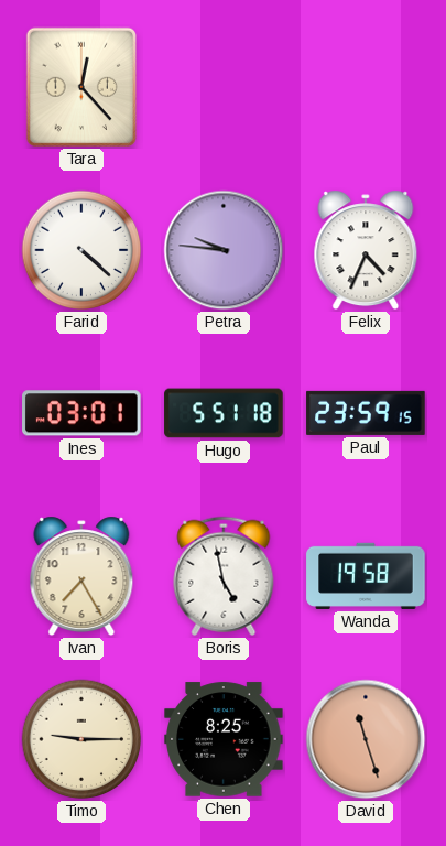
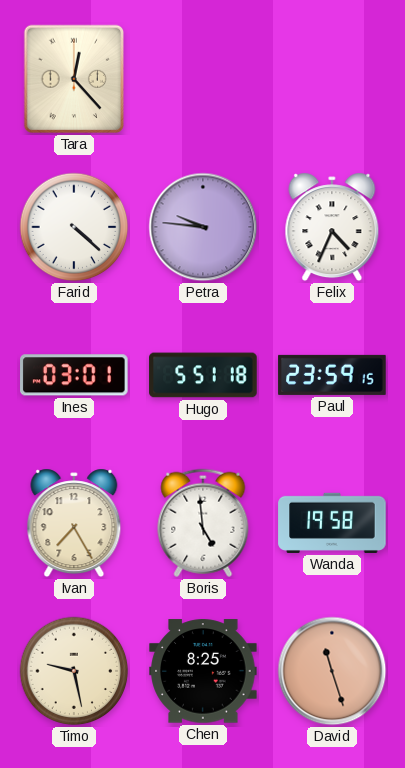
Boris: 4:58 -> 4:59 (203, 523)
Timo: 9:15 -> 9:28 (74, 671)
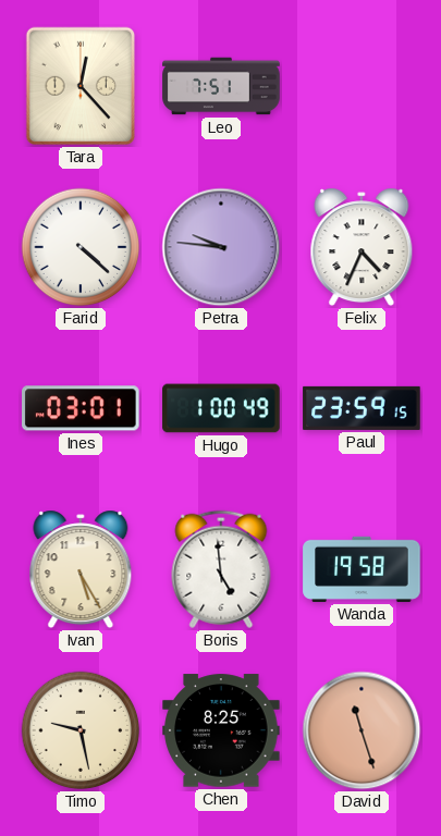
Leo: none -> 7:51 (221, 86)
Hugo: 5:51 -> 1:00 (221, 408)
Ivan: 7:25 -> 5:25 (81, 569)
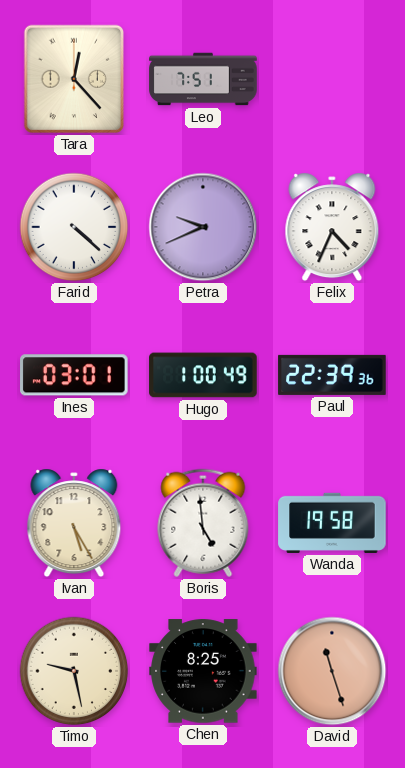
Petra: 9:46 -> 9:41 (203, 227)
Paul: 23:59 -> 22:39 (332, 375)
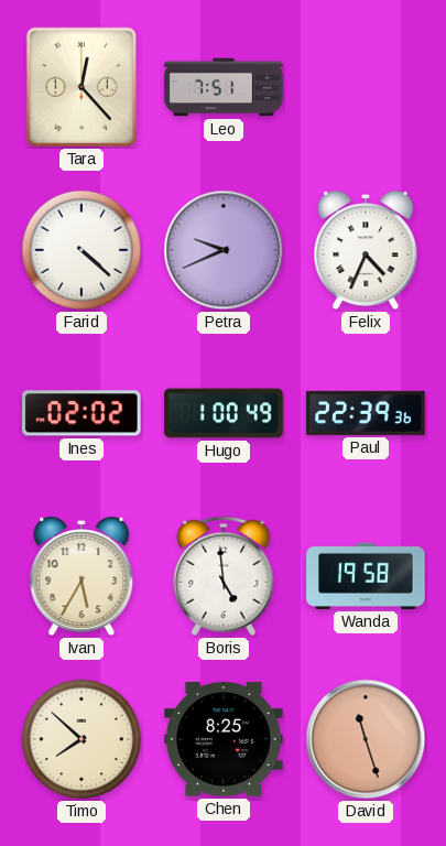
Ines: 03:01 -> 02:02 (81, 413)
Ivan: 5:25 -> 5:35 (81, 576)
Timo: 9:28 -> 7:52 (81, 739)
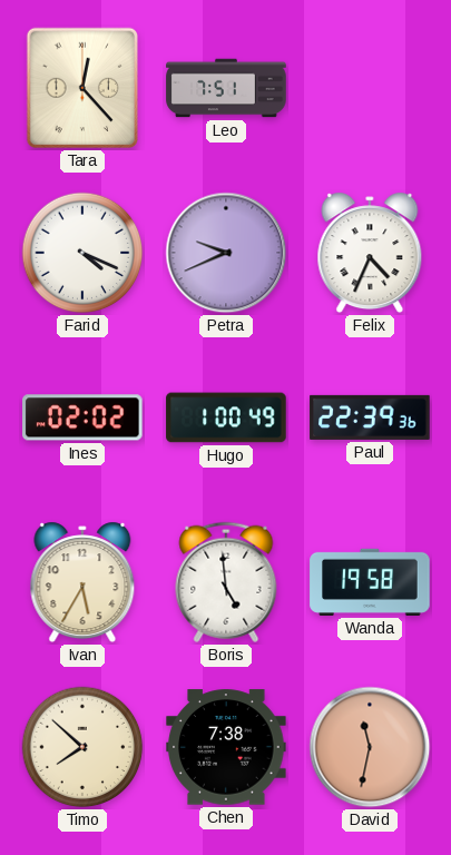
Farid: 4:22 -> 4:19 (82, 253)
Chen: 8:25 -> 7:38 (226, 747)
David: 11:27 -> 11:32 (370, 747)
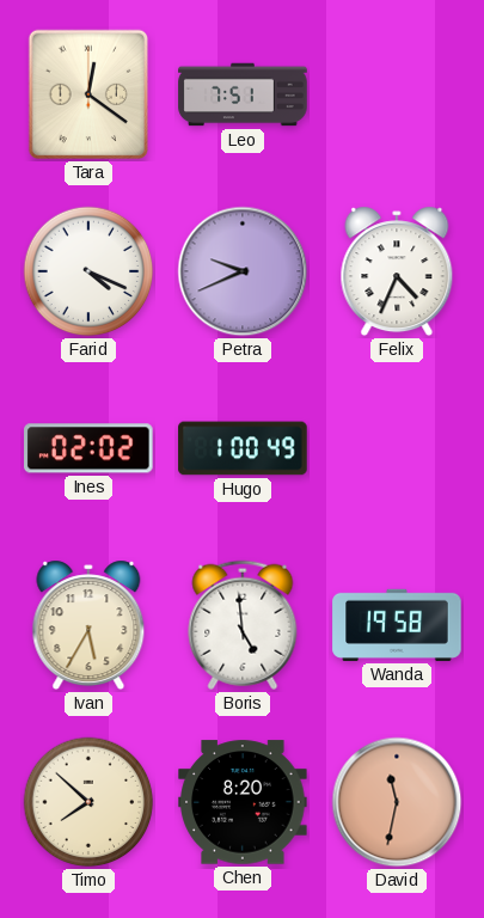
Tara: 12:23 -> 12:21 (88, 94)
Paul: 22:39 -> none (370, 417)
Chen: 7:38 -> 8:20 (243, 802)
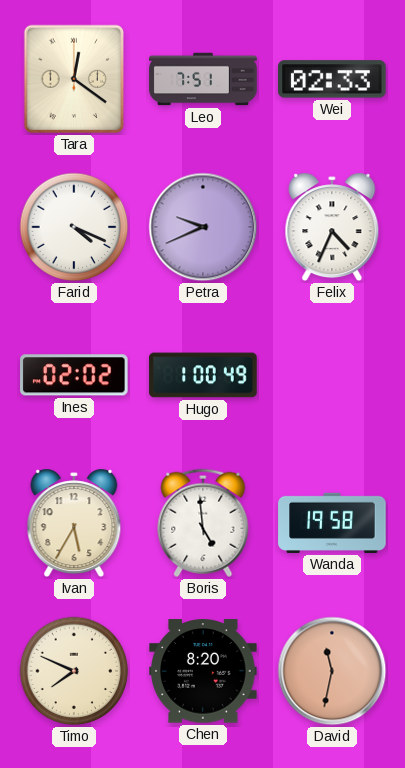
Wei: none -> 02:33 (332, 79)
Timo: 7:52 -> 7:49 (74, 671)
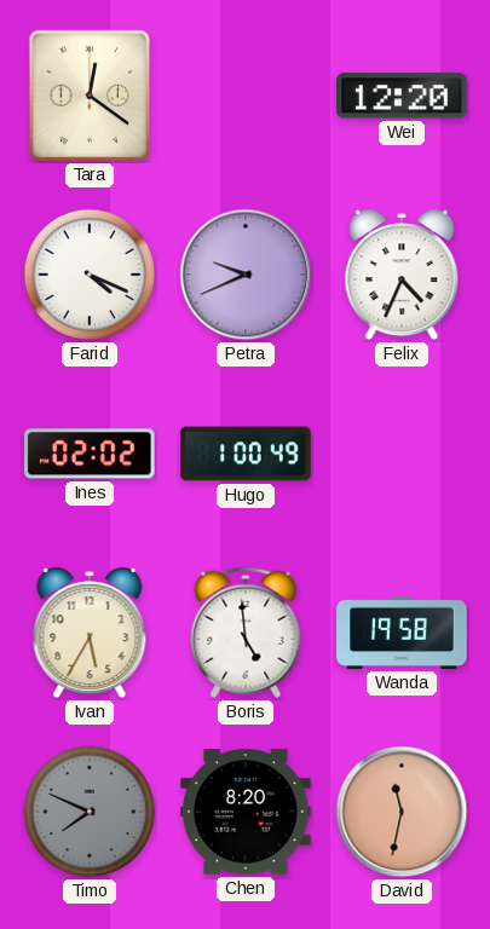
Leo: 7:51 -> none (203, 79)
Wei: 02:33 -> 12:20 (402, 96)
Timo dial: cream -> grey (90, 812)
